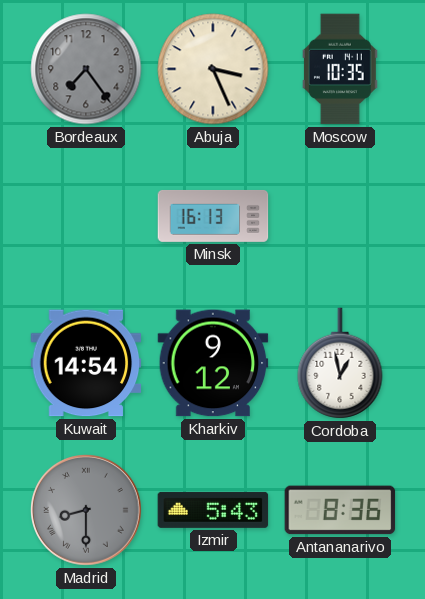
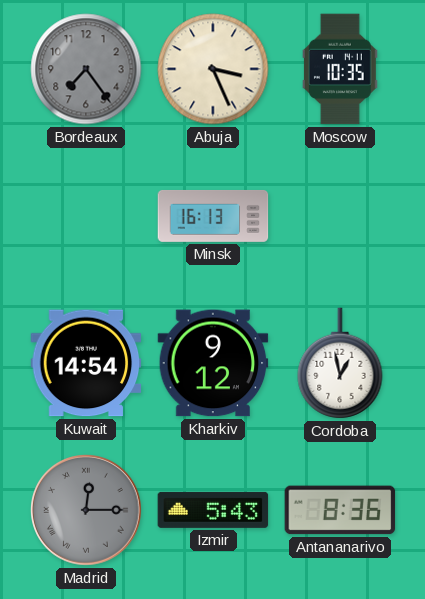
Madrid: 8:30 -> 12:15 (87, 511)
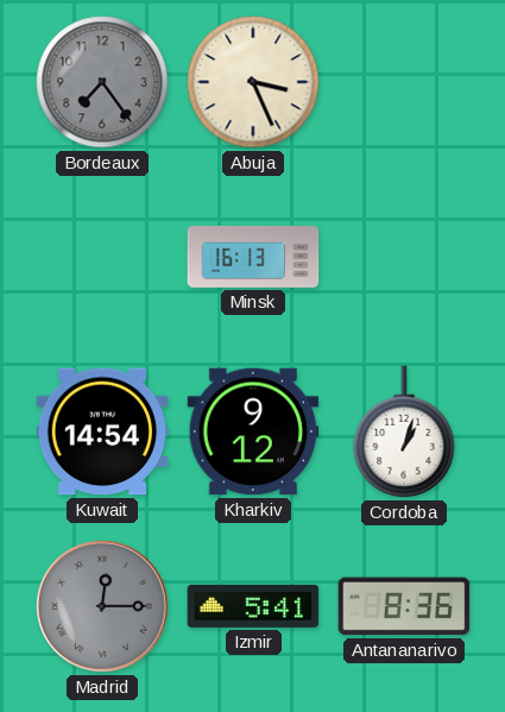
Moscow: 10:35 -> none (340, 69)
Cordoba: 12:58 -> 1:03 (404, 431)
Izmir: 5:43 -> 5:41 (253, 606)
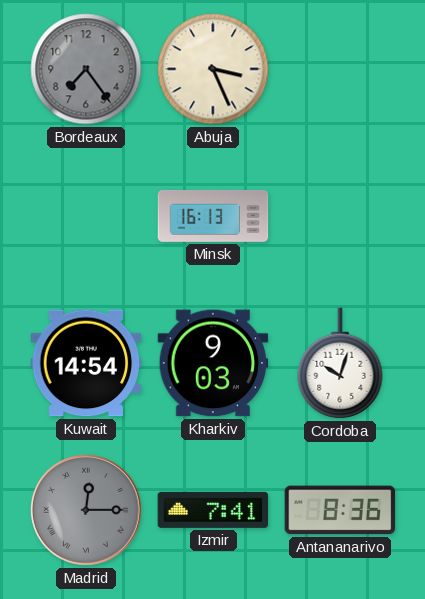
Kharkiv: 9:12 -> 9:03 (213, 363)
Cordoba: 1:03 -> 10:03 (340, 363)
Izmir: 5:41 -> 7:41 (213, 510)
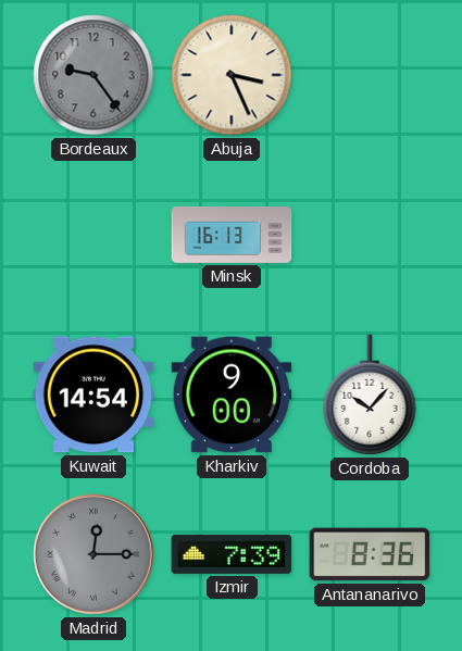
Bordeaux: 7:24 -> 9:24 (93, 75)
Kharkiv: 9:03 -> 9:00 (232, 395)
Cordoba: 10:03 -> 10:07 (370, 395)
Izmir: 7:41 -> 7:39 (232, 554)
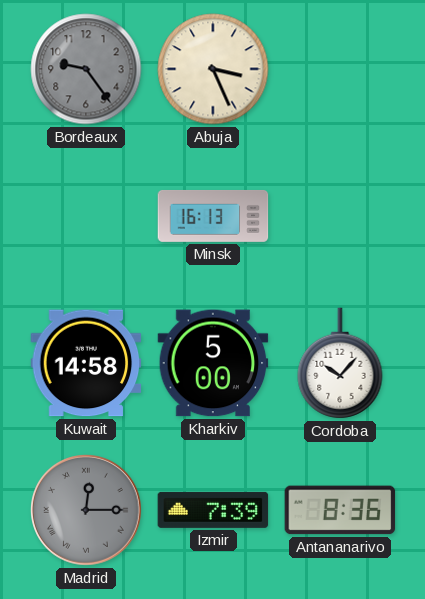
Kuwait: 14:54 -> 14:58 (86, 363)
Kharkiv: 9:00 -> 5:00 (213, 363)
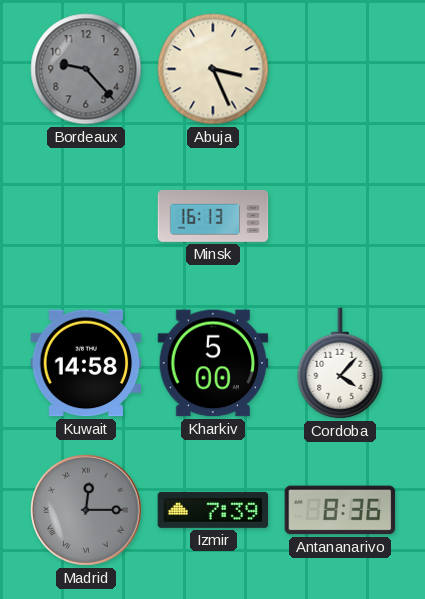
Bordeaux: 9:24 -> 9:23 (86, 69)
Cordoba: 10:07 -> 4:07 (340, 363)
